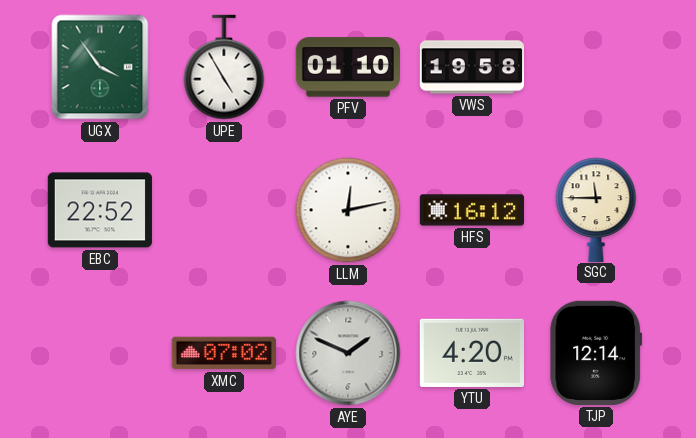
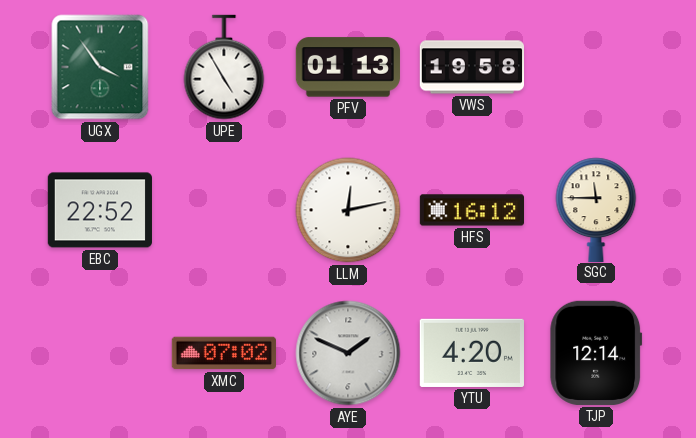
PFV: 01:10 -> 01:13 (348, 67)
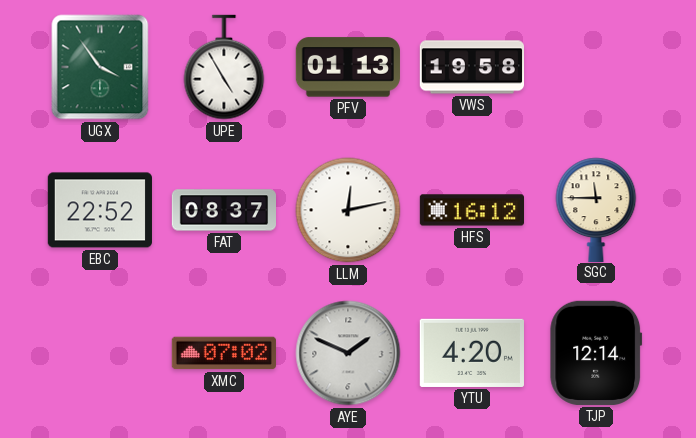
FAT: none -> 08:37 (223, 210)
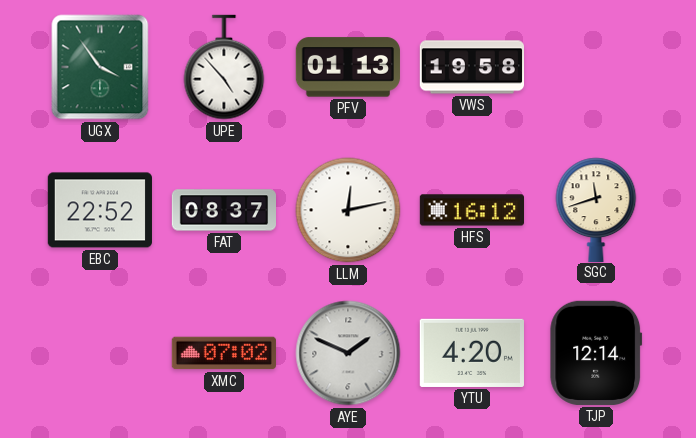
UPE: 4:55 -> 4:53 (224, 67)
SGC: 11:45 -> 11:42 (596, 209)
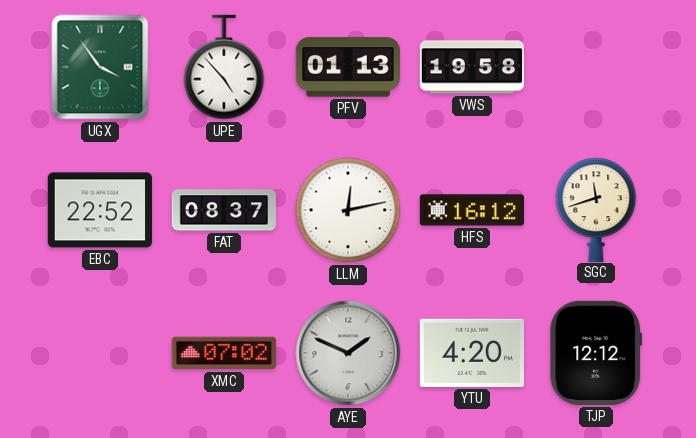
TJP: 12:14 -> 12:12 (596, 353)
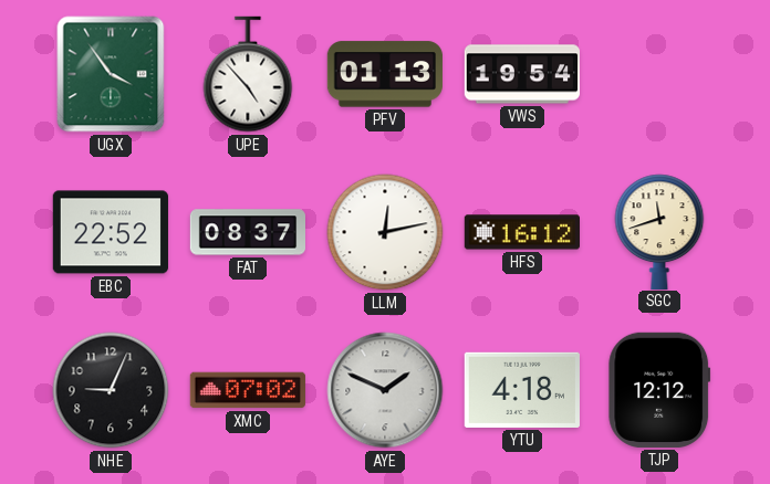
VWS: 19:58 -> 19:54 (521, 74)
NHE: none -> 9:04 (111, 390)
YTU: 4:20 -> 4:18 (522, 390)
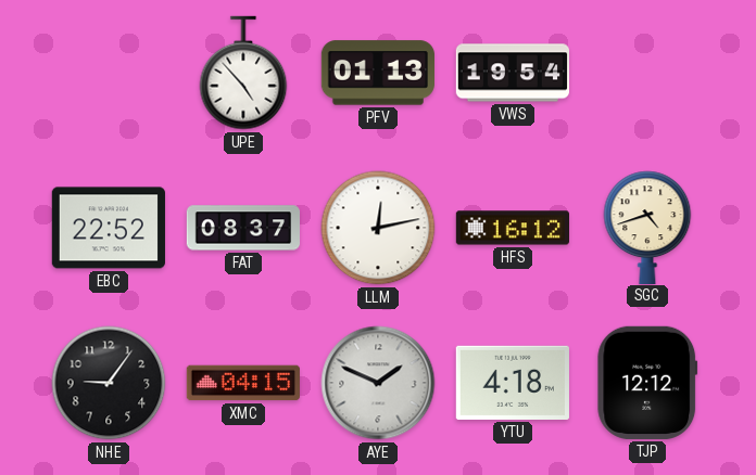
UGX: 3:54 -> none (111, 74)
SGC: 11:42 -> 4:42 (647, 227)
NHE: 9:04 -> 9:06 (109, 383)
XMC: 07:02 -> 04:15 (242, 383)
